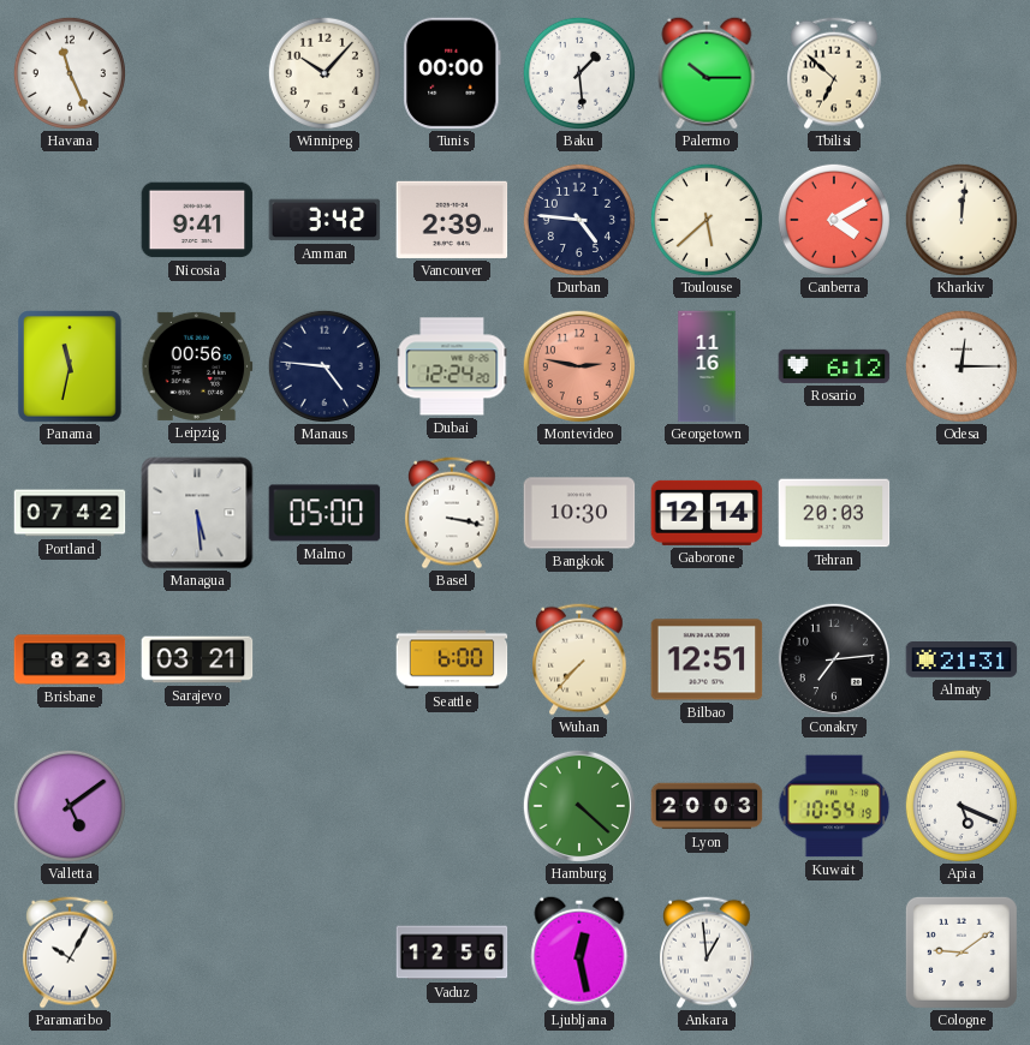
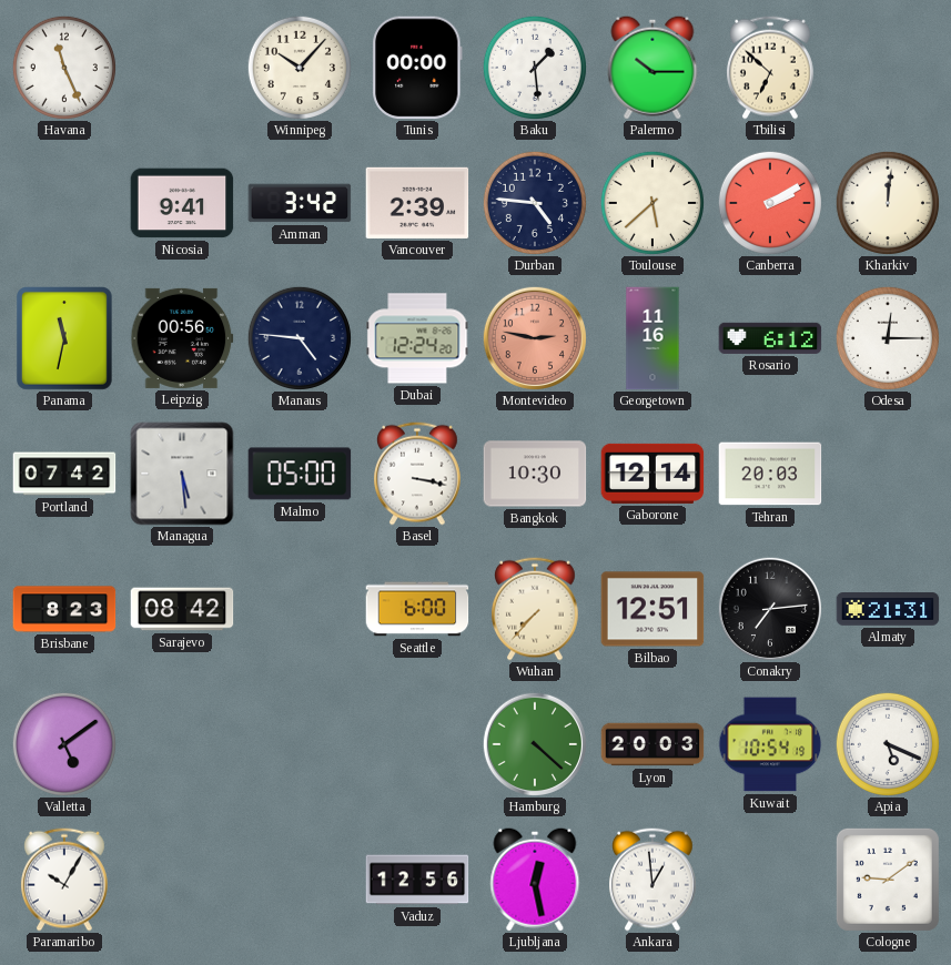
Canberra: 4:10 -> 2:10 (770, 203)
Sarajevo: 03:21 -> 08:42 (182, 609)
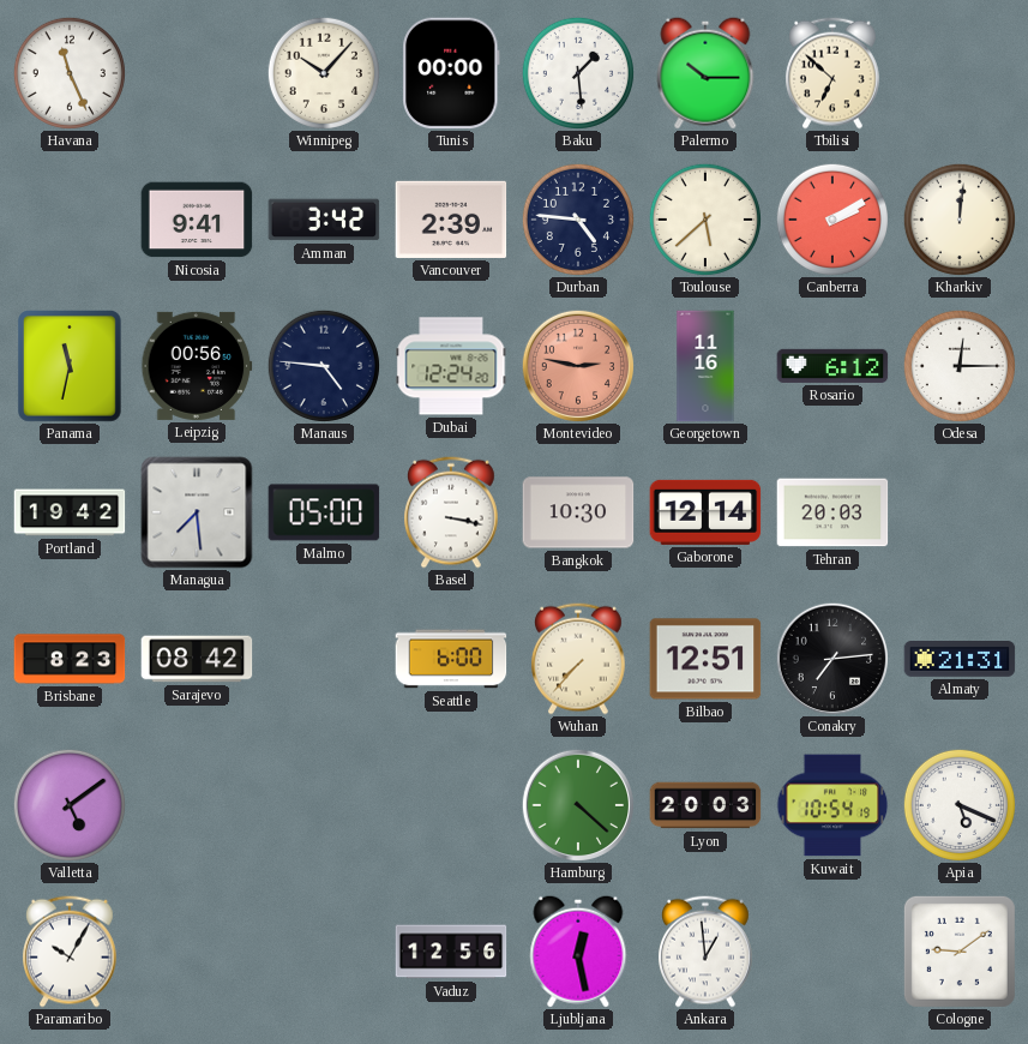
Portland: 07:42 -> 19:42 (70, 512)
Managua: 5:29 -> 7:29 (197, 512)
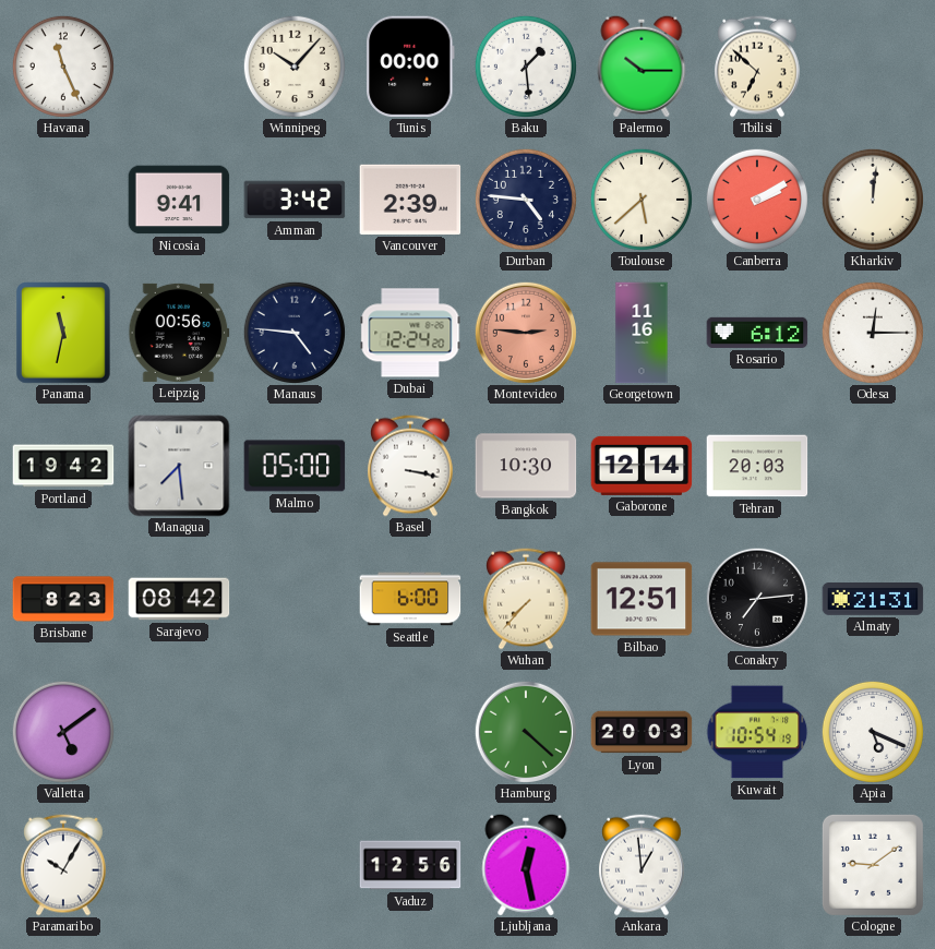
Montevideo: 2:47 -> 2:46 (525, 332)
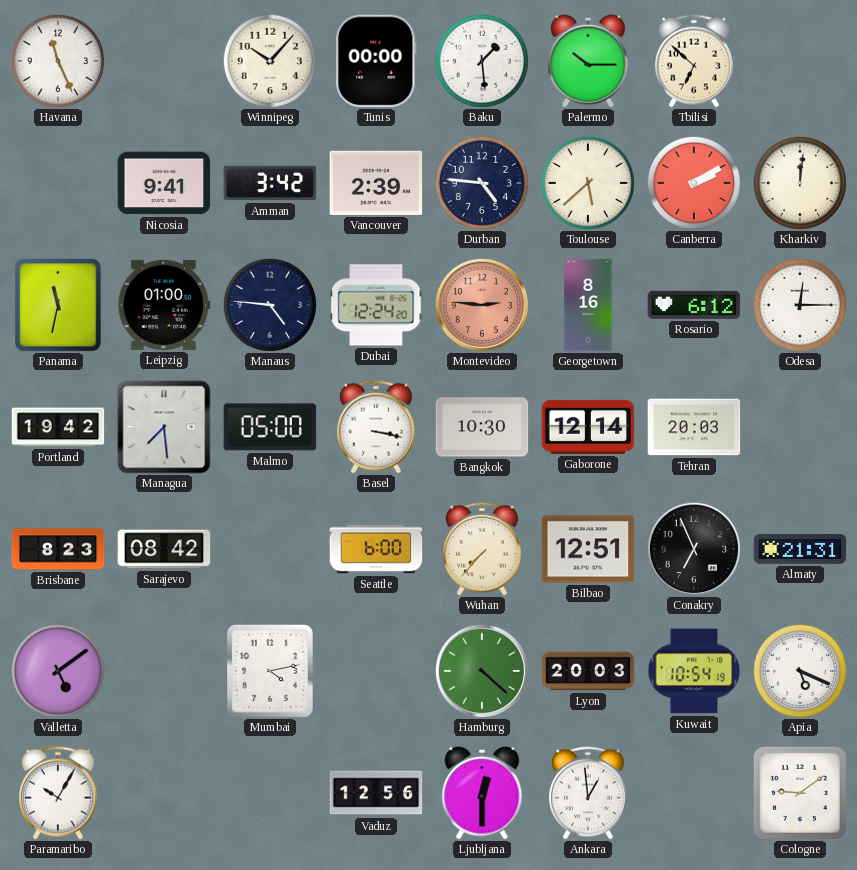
Leipzig: 00:56 -> 01:00 (164, 305)
Georgetown: 11:16 -> 8:16 (588, 305)
Conakry: 7:14 -> 6:56 (693, 548)
Mumbai: none -> 4:13 (271, 672)
Ljubljana: 12:28 -> 12:30 (482, 793)
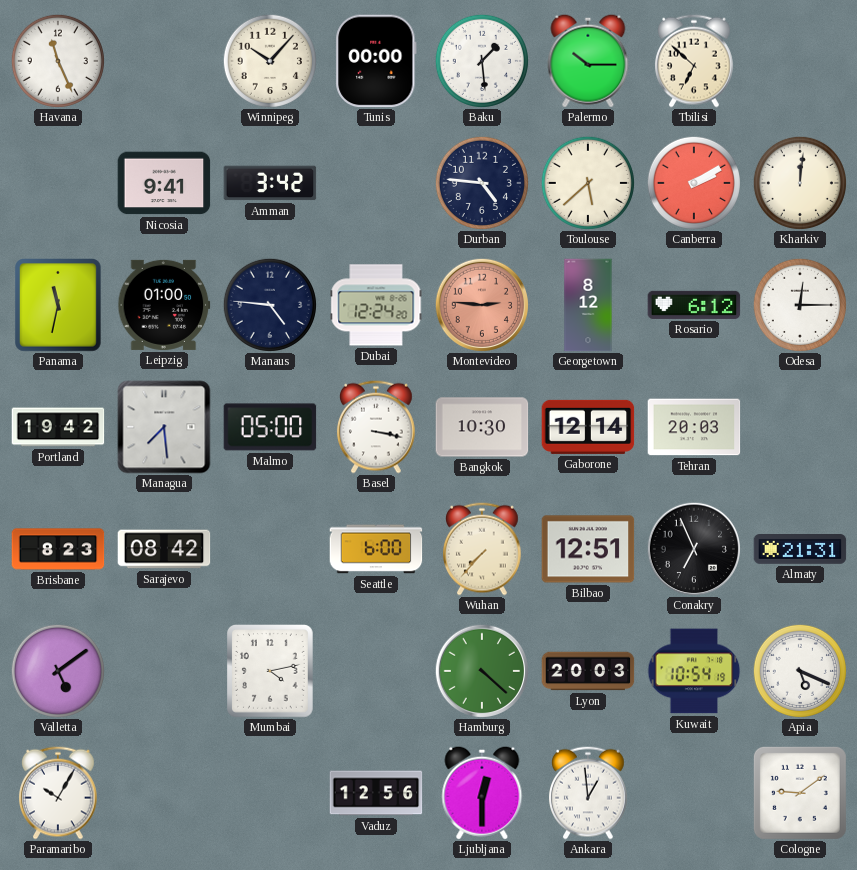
Vancouver: 2:39 -> none (376, 183)
Georgetown: 8:16 -> 8:12 (588, 305)
